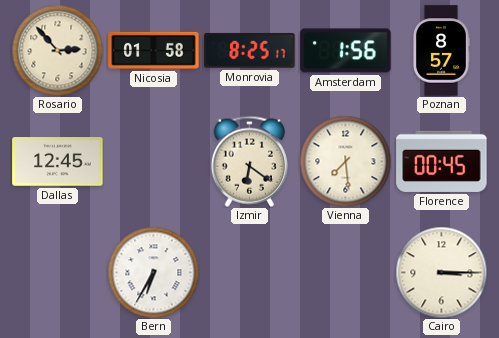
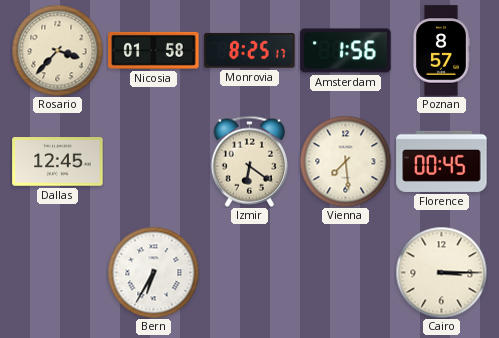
Rosario: 2:53 -> 3:37 (57, 50)
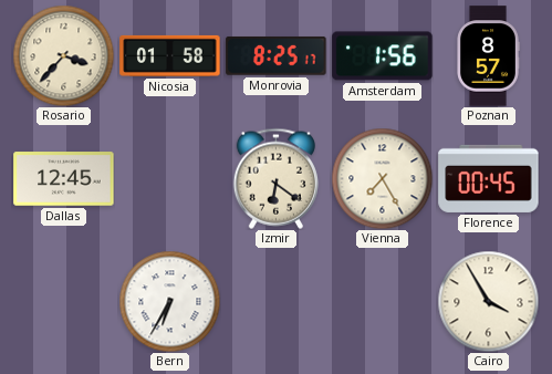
Vienna: 7:29 -> 7:25 (382, 178)
Cairo: 3:15 -> 3:55 (488, 301)
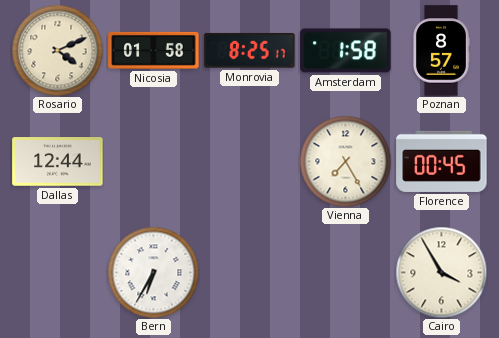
Rosario: 3:37 -> 4:11 (57, 50)
Amsterdam: 1:56 -> 1:58 (346, 51)
Dallas: 12:45 -> 12:44 (58, 162)
Izmir: 6:21 -> none (275, 178)
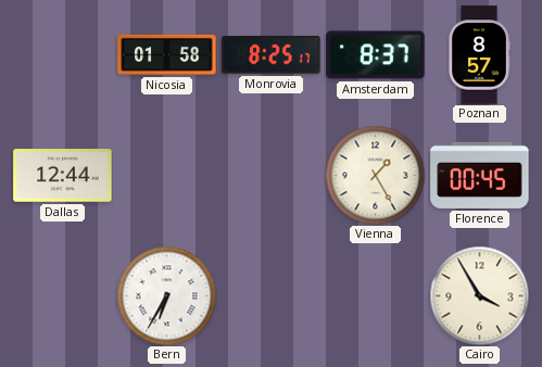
Rosario: 4:11 -> none (57, 50)
Amsterdam: 1:58 -> 8:37 (376, 55)
Vienna: 7:25 -> 1:25 (375, 175)
